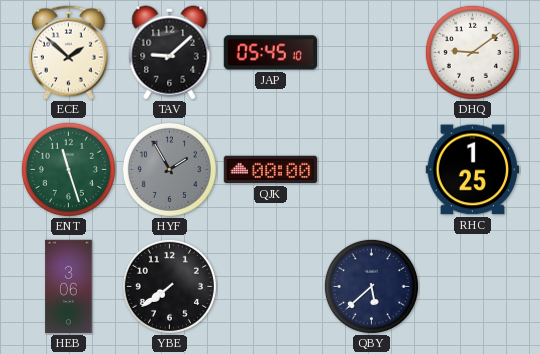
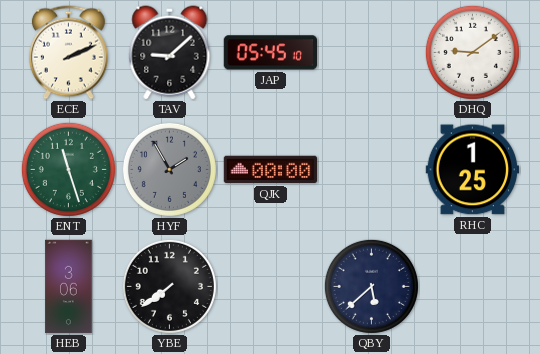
ECE: 1:52 -> 2:11 (68, 53)
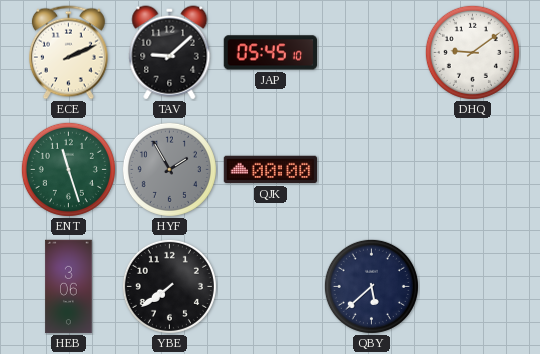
RHC: 1:25 -> none (473, 170)
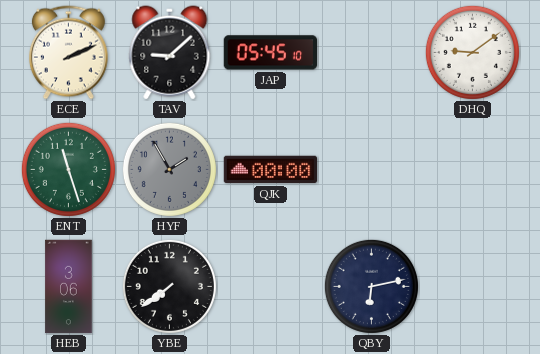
QBY: 5:38 -> 6:13 (371, 286)
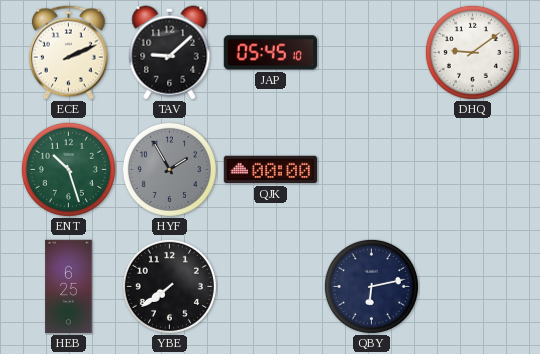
ENT: 11:27 -> 10:27 (68, 169)
HEB: 3:06 -> 6:25 (69, 287)
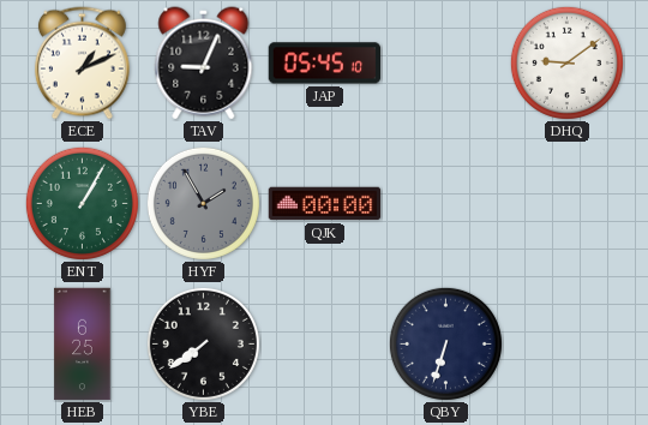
ECE: 2:11 -> 1:11 (82, 64)
TAV: 9:08 -> 9:04 (204, 64)
ENT: 10:27 -> 1:05 (82, 203)
QBY: 6:13 -> 6:33 (445, 343)
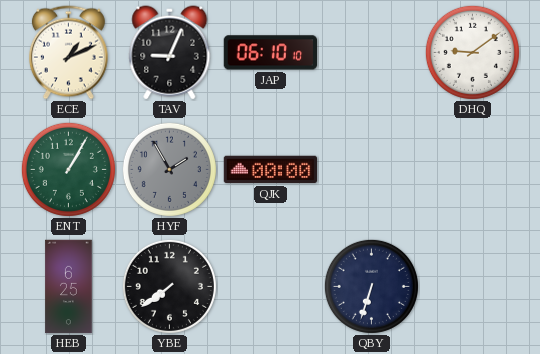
JAP: 05:45 -> 06:10 (270, 53)
